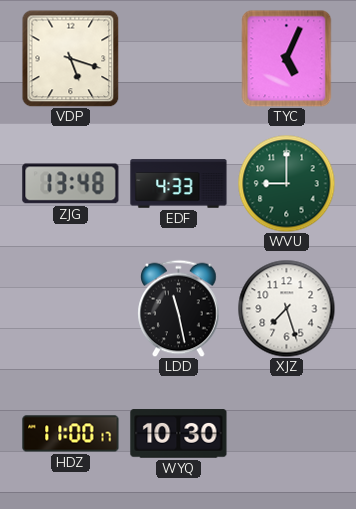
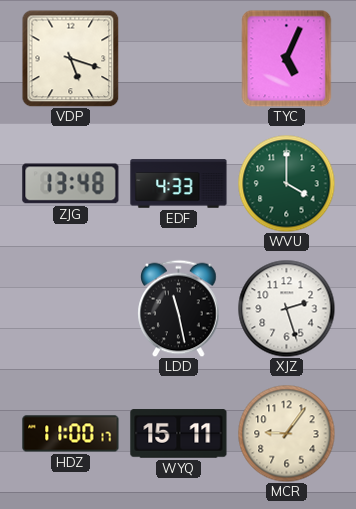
WVU: 9:00 -> 4:00 (286, 183)
XJZ: 7:27 -> 2:27 (286, 308)
WYQ: 10:30 -> 15:11 (179, 434)
MCR: none -> 9:06 (286, 433)
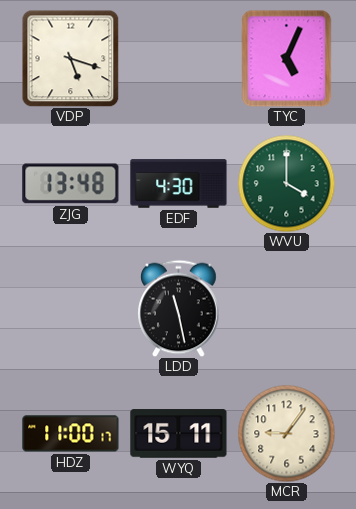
EDF: 4:33 -> 4:30 (179, 184)
XJZ: 2:27 -> none (286, 308)
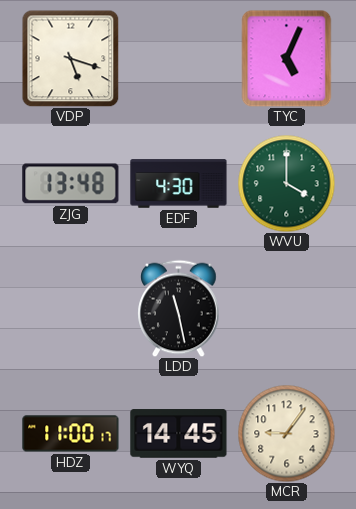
WYQ: 15:11 -> 14:45 (179, 434)
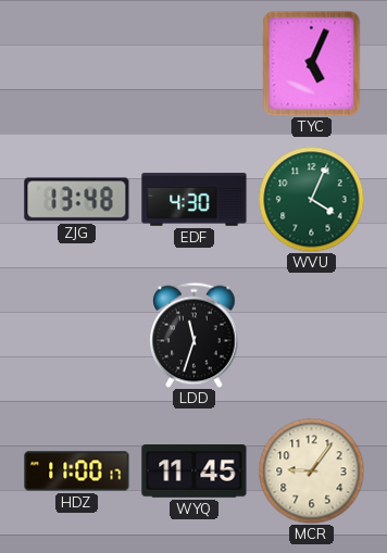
VDP: 5:18 -> none (70, 58)
WVU: 4:00 -> 4:04 (311, 199)
LDD: 11:28 -> 11:33 (195, 335)
WYQ: 14:45 -> 11:45 (195, 472)
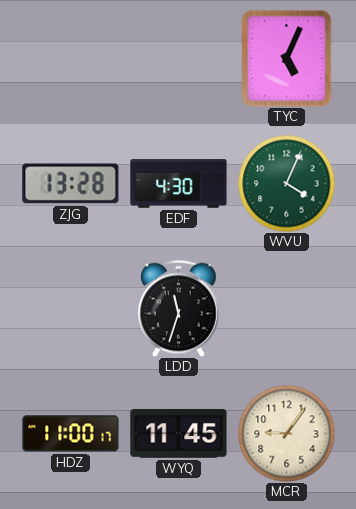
ZJG: 13:48 -> 13:28 (71, 184)
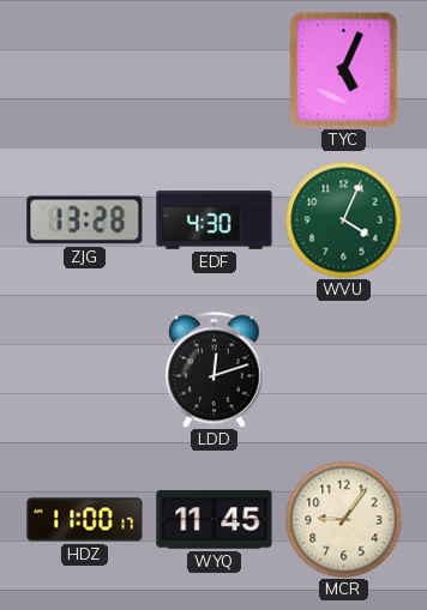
LDD: 11:33 -> 12:12 (215, 369)
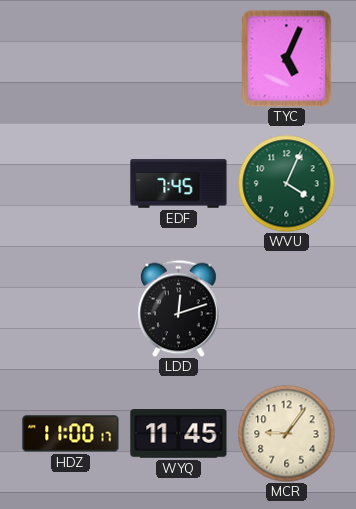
ZJG: 13:28 -> none (85, 221)
EDF: 4:30 -> 7:45 (179, 184)
